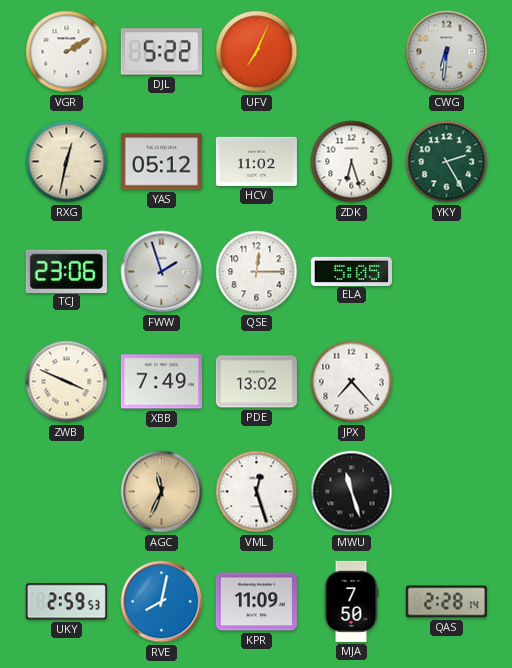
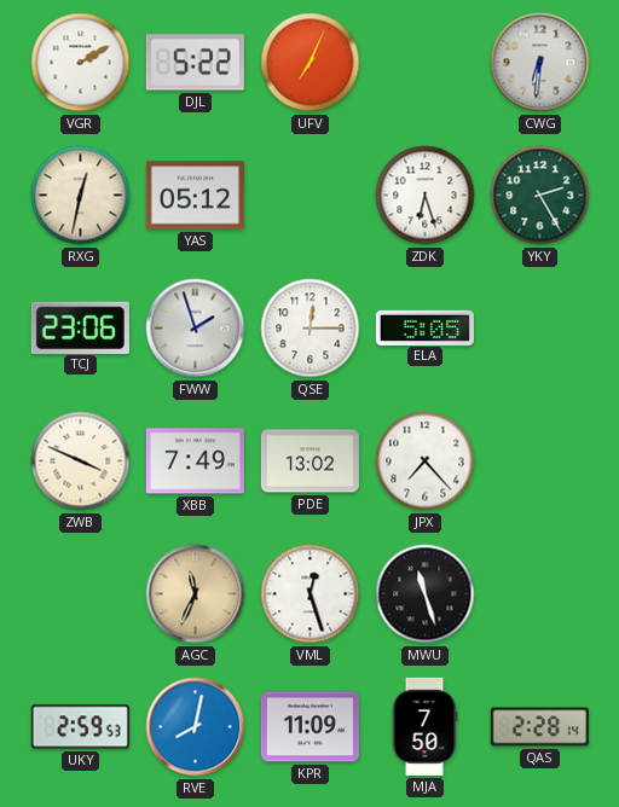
HCV: 11:02 -> none (256, 161)
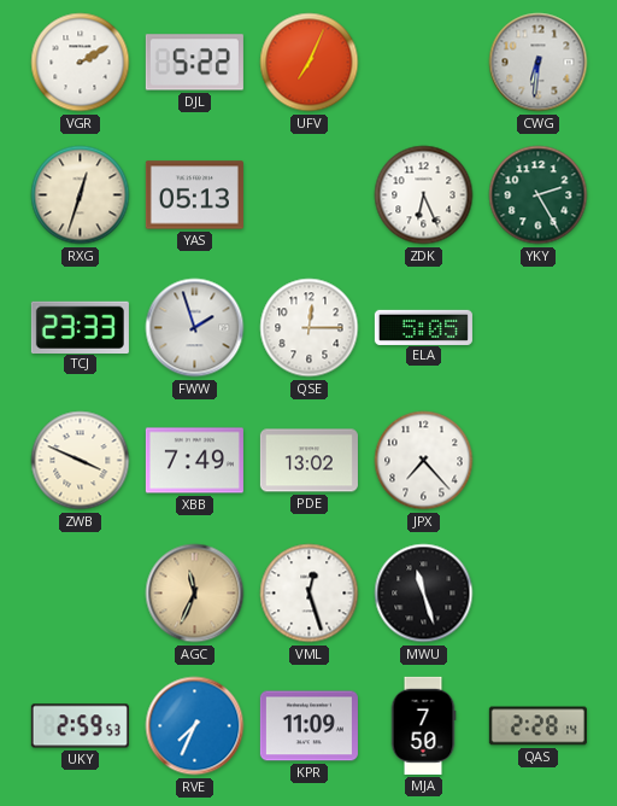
RXG: 12:32 -> 12:33 (81, 195)
YAS: 05:12 -> 05:13 (194, 195)
ZDK: 6:27 -> 6:26 (424, 195)
TCJ: 23:06 -> 23:33 (80, 327)
RVE: 8:02 -> 7:34 (195, 726)
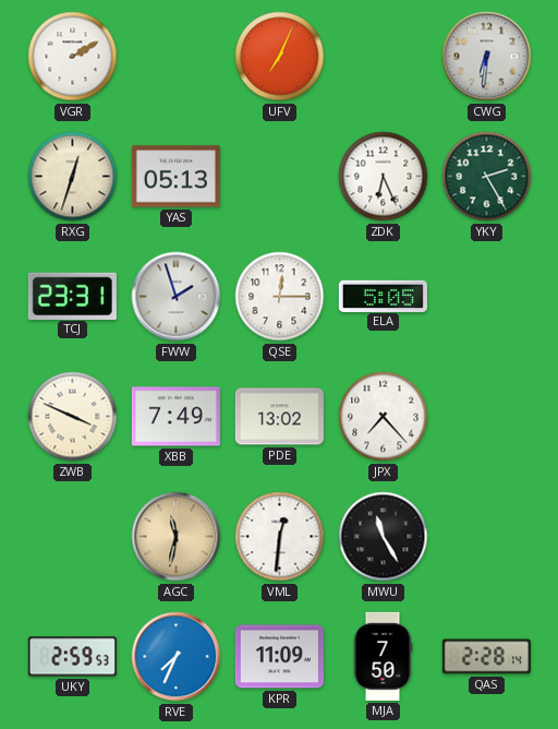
DJL: 5:22 -> none (194, 63)
TCJ: 23:33 -> 23:31 (72, 296)
AGC: 11:34 -> 11:32 (177, 537)
VML: 12:27 -> 12:31 (280, 537)
MWU: 11:27 -> 11:25 (384, 537)
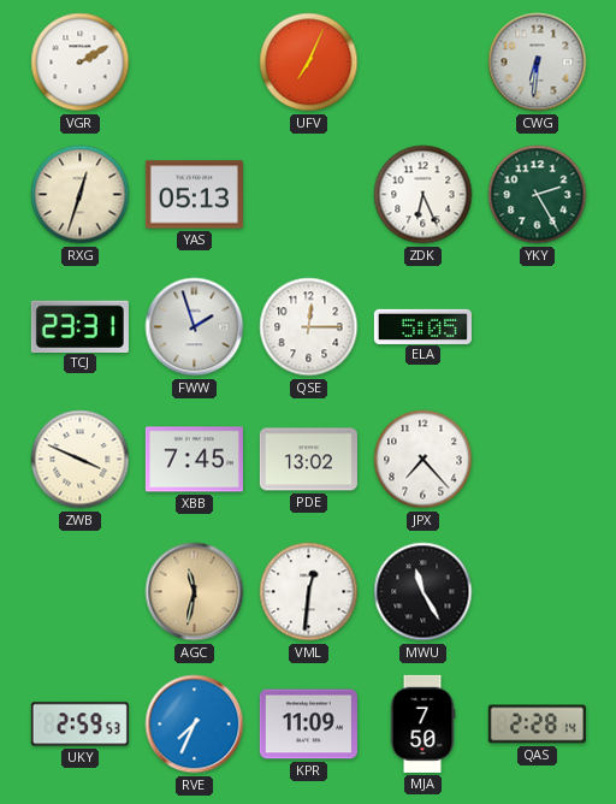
XBB: 7:49 -> 7:45 (194, 460)
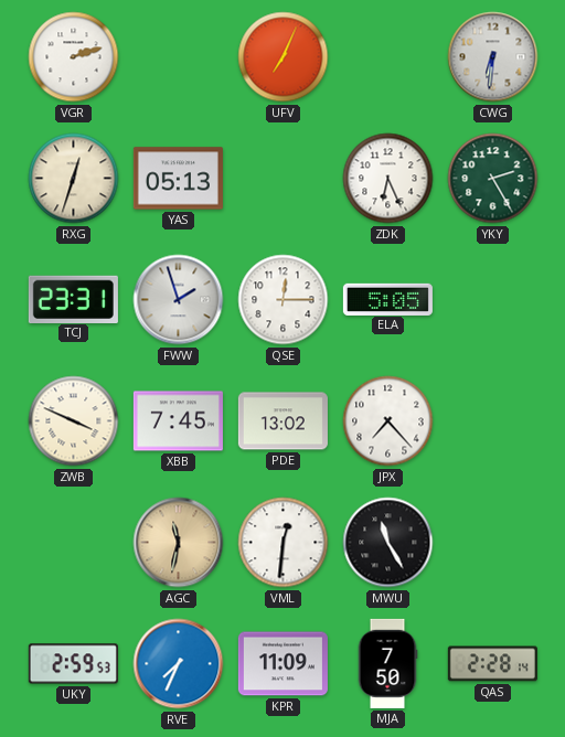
VGR: 2:10 -> 2:12 (74, 57)
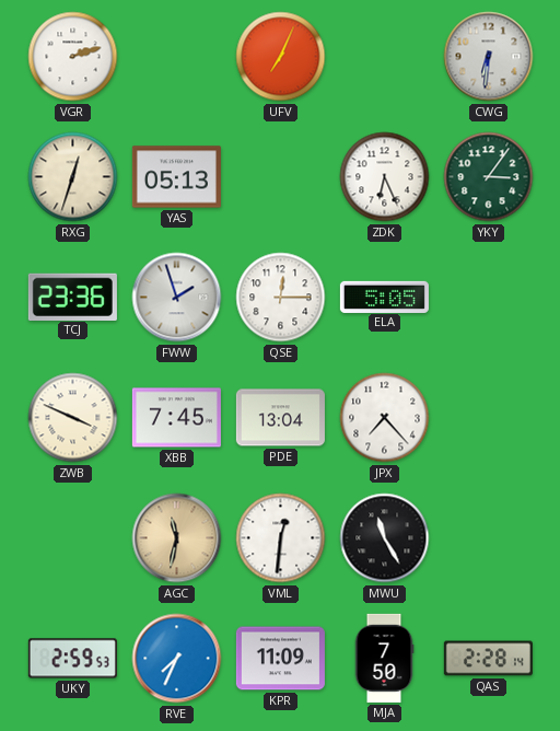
YKY: 2:25 -> 3:06 (489, 177)
TCJ: 23:31 -> 23:36 (72, 297)
PDE: 13:02 -> 13:04 (280, 418)
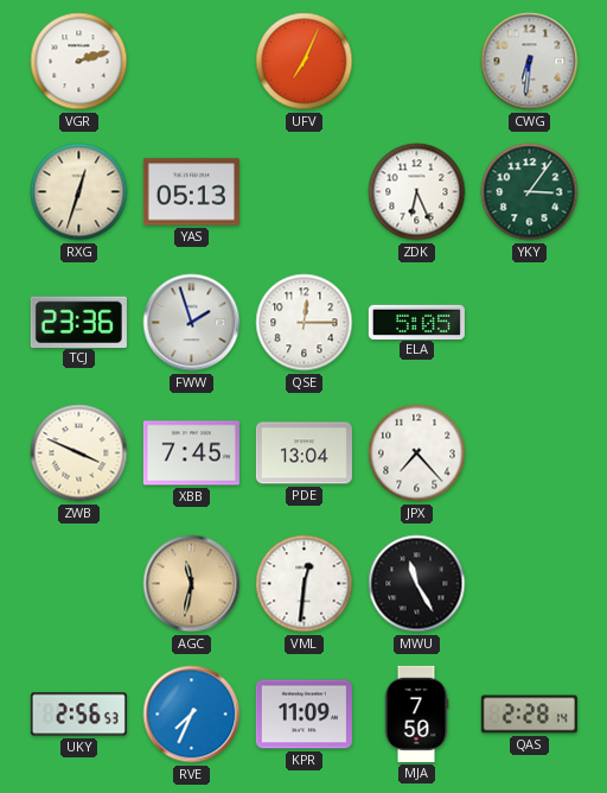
UKY: 2:59 -> 2:56 (78, 715)
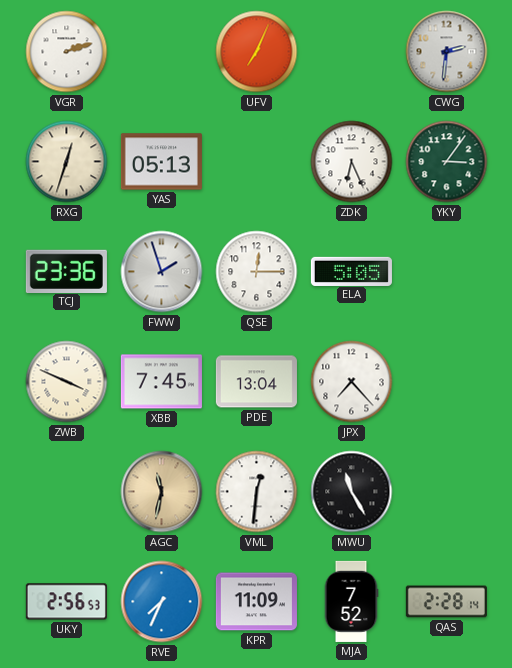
CWG: 6:31 -> 2:31 (447, 52)
MJA: 7:50 -> 7:52 (351, 601)
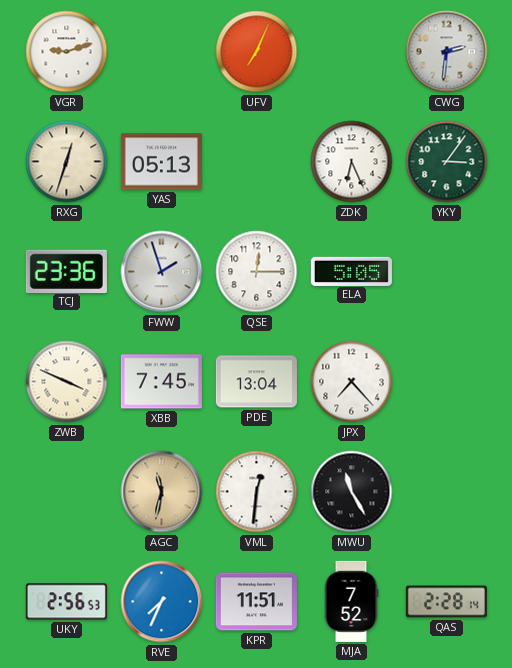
VGR: 2:12 -> 9:12 (67, 52)
KPR: 11:09 -> 11:51 (256, 602)
